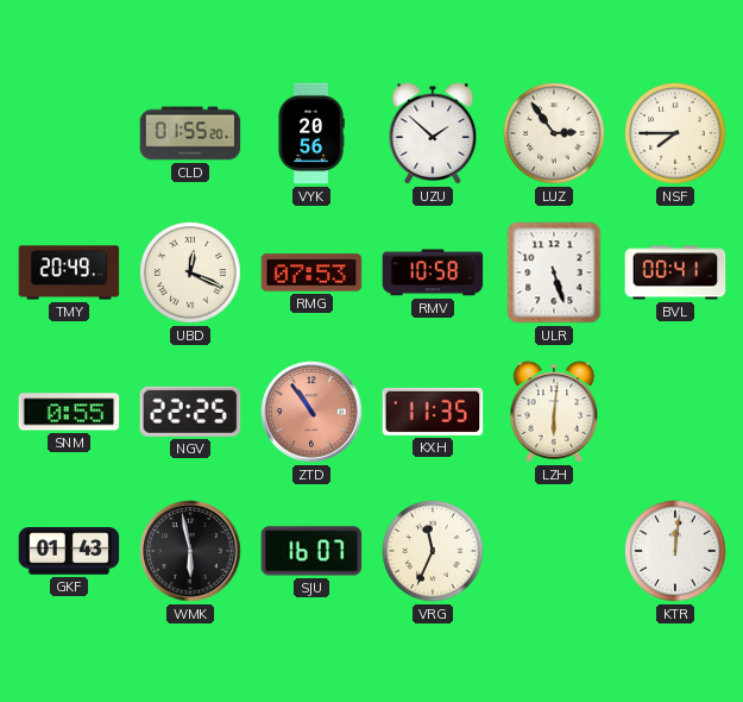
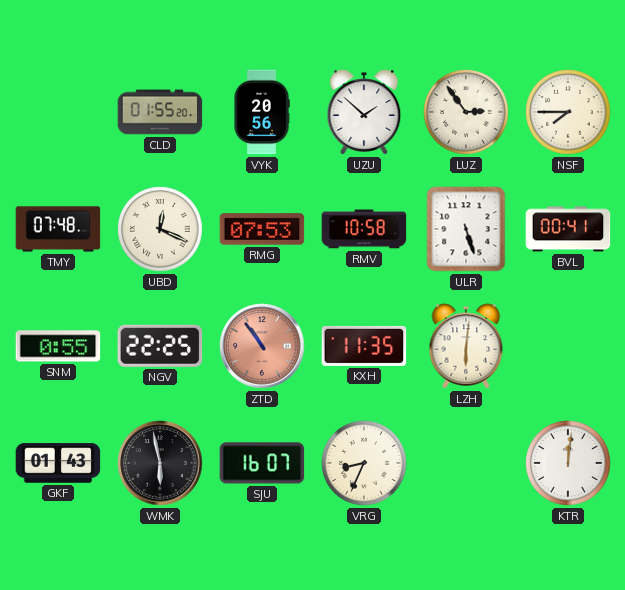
TMY: 20:49 -> 07:48 (58, 229)
VRG: 11:34 -> 8:34 (364, 463)
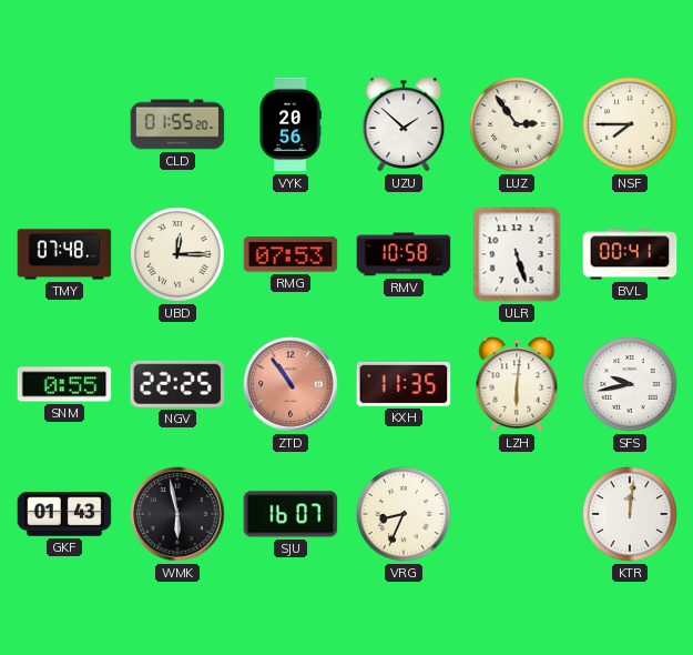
UBD: 12:19 -> 12:15 (177, 254)
SFS: none -> 9:43 (630, 384)
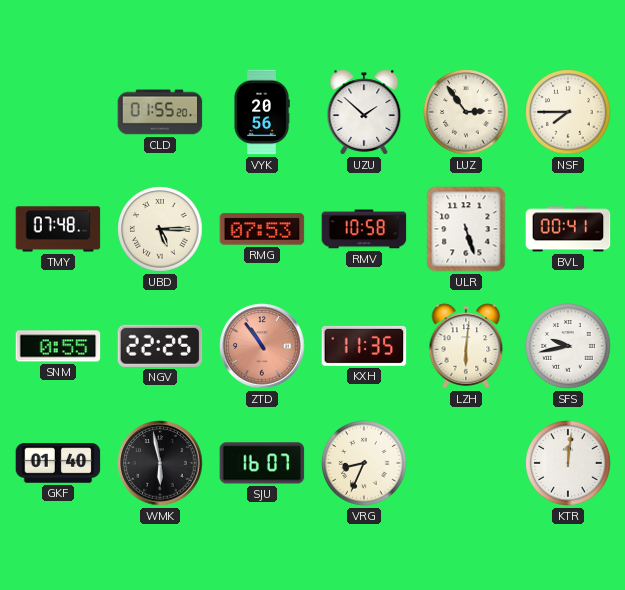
UBD: 12:15 -> 5:15 (160, 229)
GKF: 01:43 -> 01:40 (58, 463)
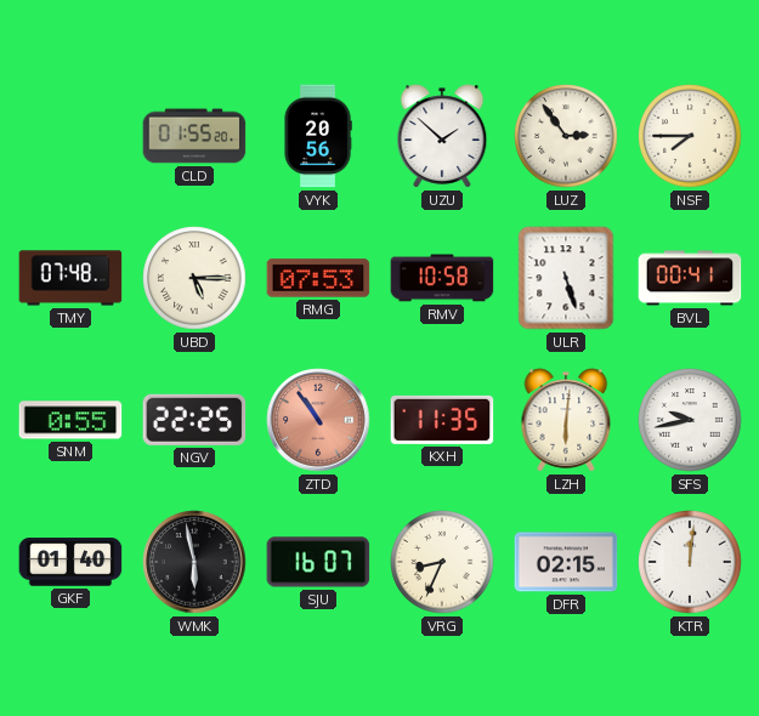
DFR: none -> 02:15 (566, 562)
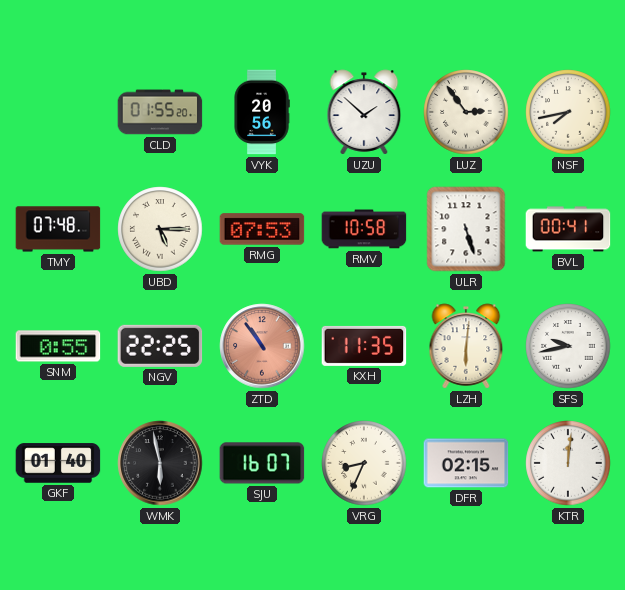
NSF: 7:45 -> 7:43 (568, 112)
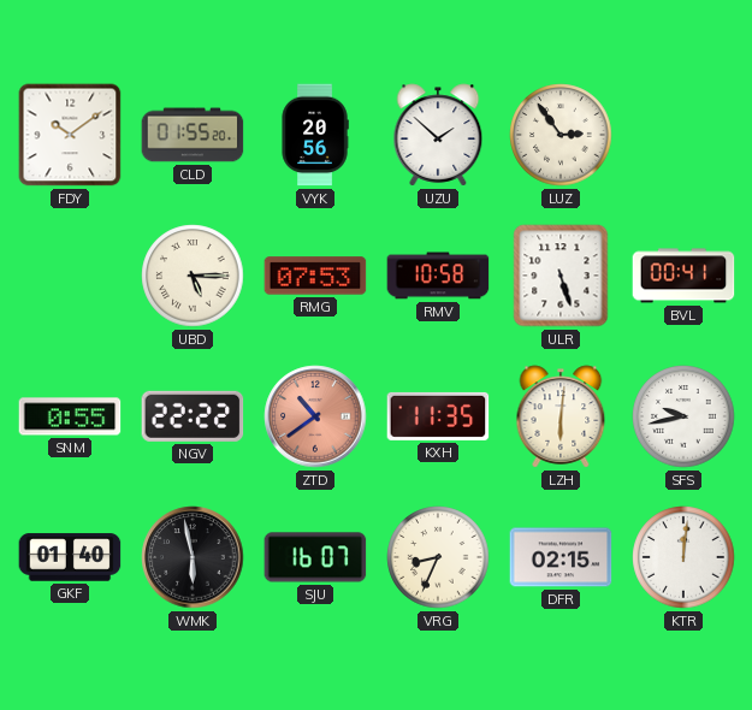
FDY: none -> 10:09 (70, 135)
NSF: 7:43 -> none (568, 112)
TMY: 07:48 -> none (58, 229)
NGV: 22:25 -> 22:22 (193, 416)
ZTD: 10:54 -> 10:39 (315, 416)
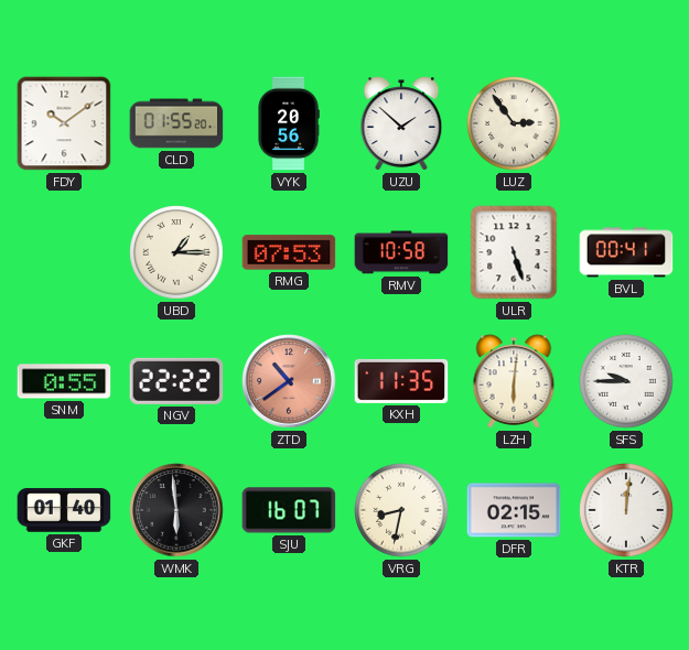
UBD: 5:15 -> 1:15 (176, 252)
SFS: 9:43 -> 9:45 (626, 381)
WMK: 5:58 -> 5:59 (176, 510)
VRG: 8:34 -> 8:32 (401, 510)
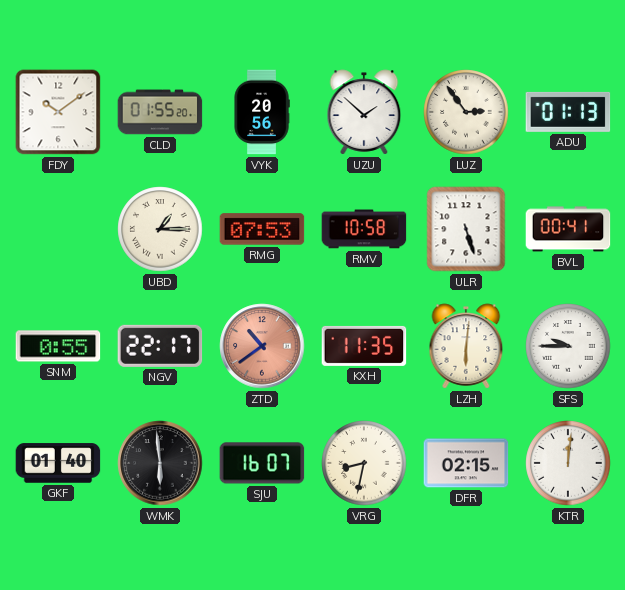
ADU: none -> 01:13 (568, 112)
NGV: 22:22 -> 22:17 (160, 346)
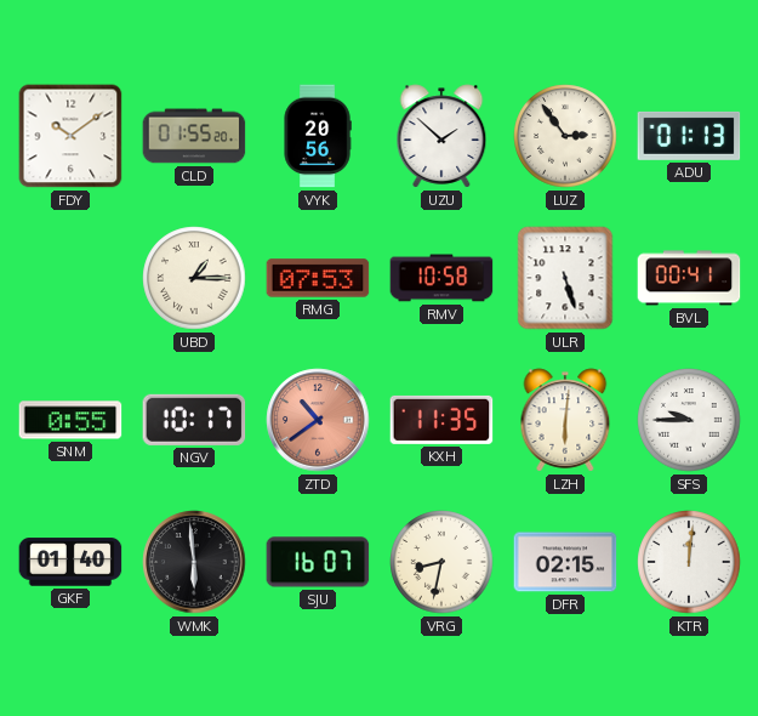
NGV: 22:17 -> 10:17 (194, 420)
